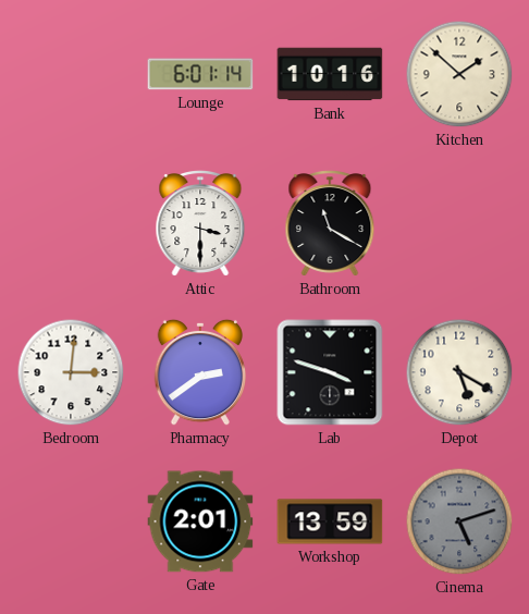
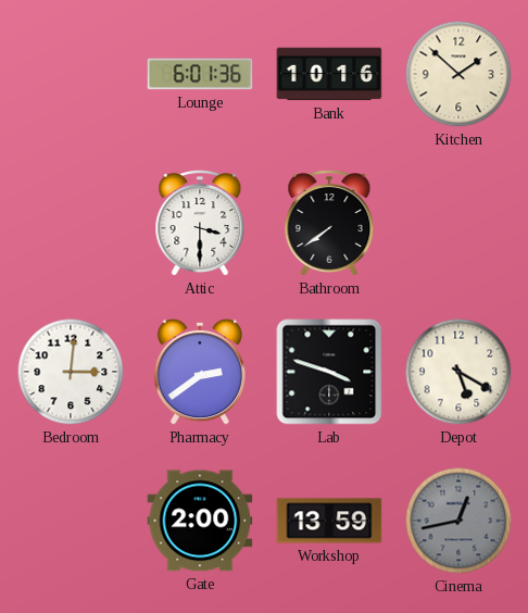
Lounge: 6:01:14 -> 6:01:36 (200, 74)
Bathroom: 11:20 -> 7:39 (329, 224)
Gate: 2:01 -> 2:00 (200, 521)
Cinema: 5:12 -> 12:43 (458, 521)
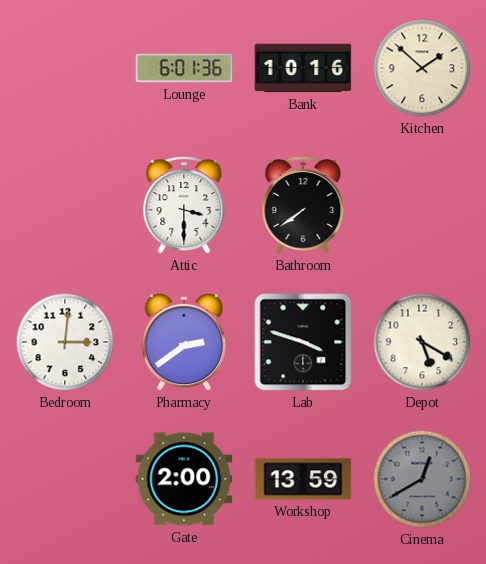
Cinema: 12:43 -> 12:40 (422, 479)
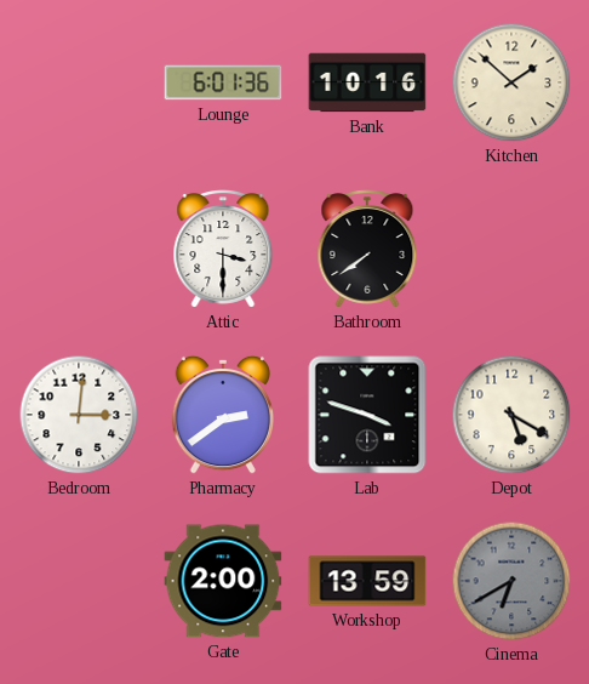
Cinema: 12:40 -> 6:40 (511, 581)
